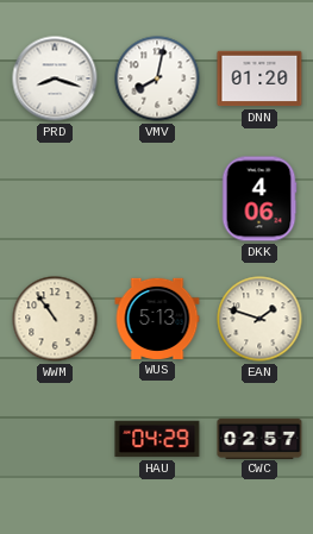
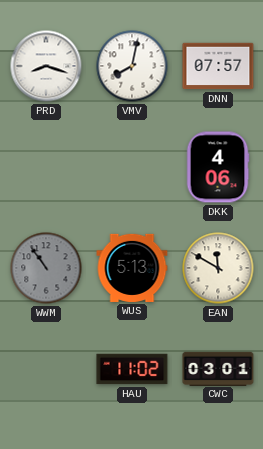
DNN: 01:20 -> 07:57 (218, 66)
WWM dial: cream -> grey (46, 268)
EAN: 1:48 -> 11:50 (218, 268)
HAU: 04:29 -> 11:02 (132, 369)
CWC: 02:57 -> 03:01 (218, 368)
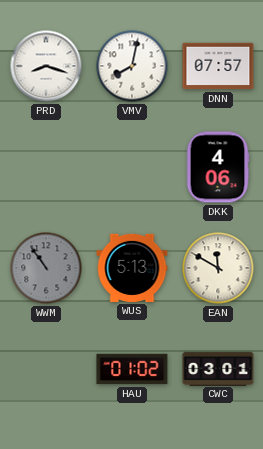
HAU: 11:02 -> 01:02 (132, 369)
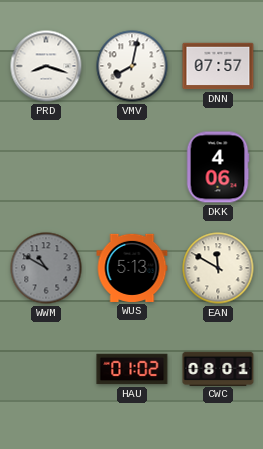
WWM: 10:54 -> 10:50 (46, 268)
CWC: 03:01 -> 08:01 (218, 368)
